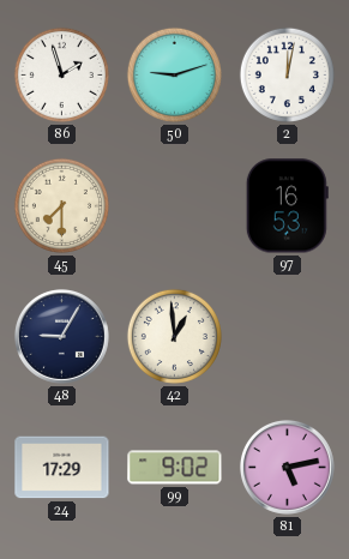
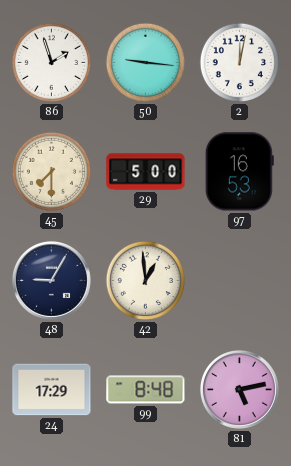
50: 9:12 -> 9:16 (145, 62)
29: none -> 5:00 (146, 172)
99: 9:02 -> 8:48 (146, 390)
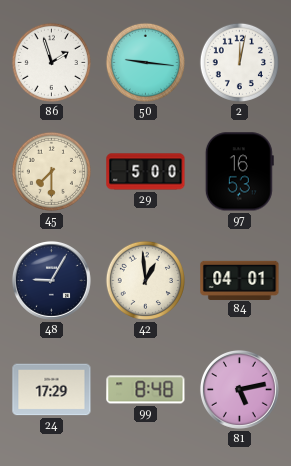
84: none -> 04:01 (240, 280)
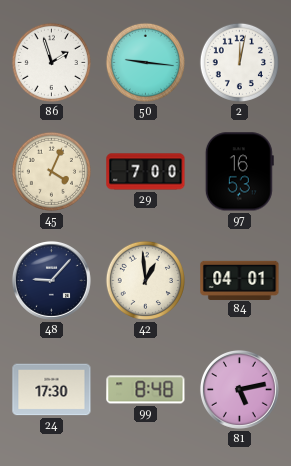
45: 7:30 -> 4:04 (51, 171)
29: 5:00 -> 7:00 (146, 172)
48: 9:05 -> 9:07 (51, 280)
24: 17:29 -> 17:30 (52, 390)
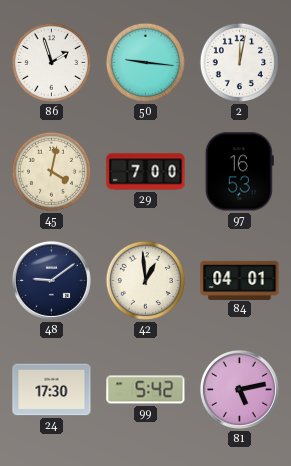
45: 4:04 -> 4:02 (51, 171)
48: 9:07 -> 9:09 (51, 280)
99: 8:48 -> 5:42 (146, 390)
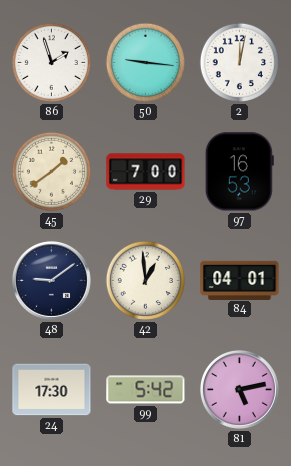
45: 4:02 -> 1:39 (51, 171)
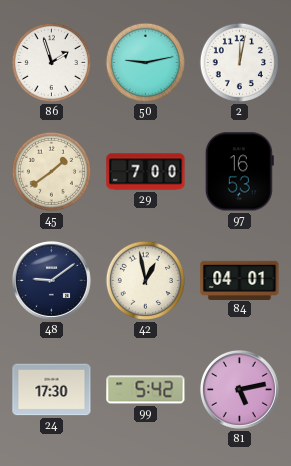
50: 9:16 -> 9:13 (145, 62)
42: 12:59 -> 12:58 (145, 280)
